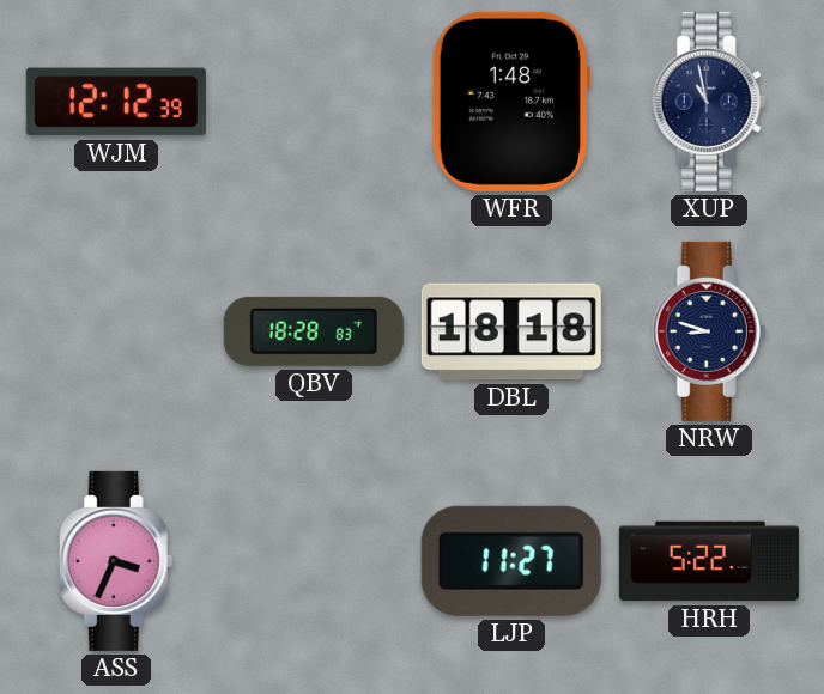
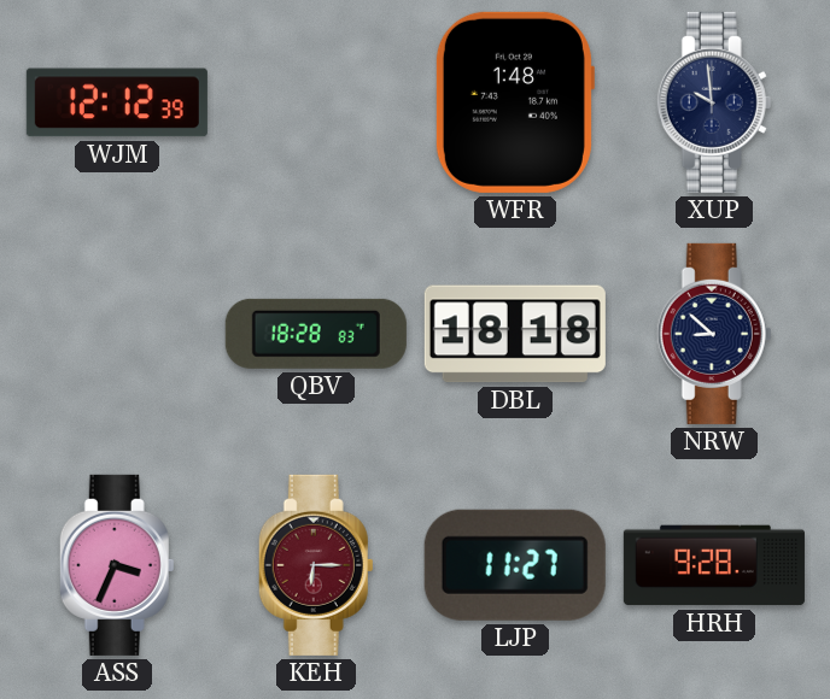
XUP: 10:58 -> 9:59 (714, 102)
NRW: 8:48 -> 8:52 (714, 334)
KEH: none -> 6:15 (316, 565)
HRH: 5:22 -> 9:28 (714, 565)
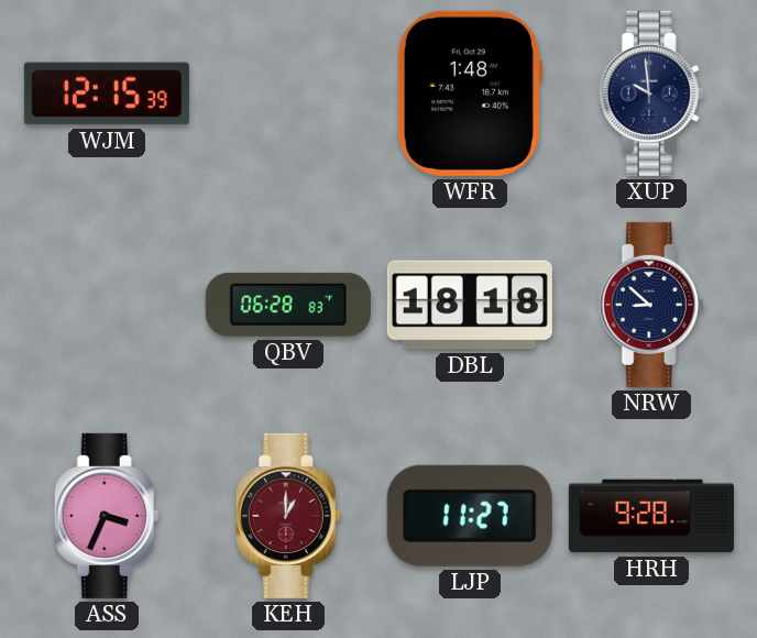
WJM: 12:12 -> 12:15 (107, 94)
QBV: 18:28 -> 06:28 (288, 305)
KEH: 6:15 -> 1:00 (288, 516)
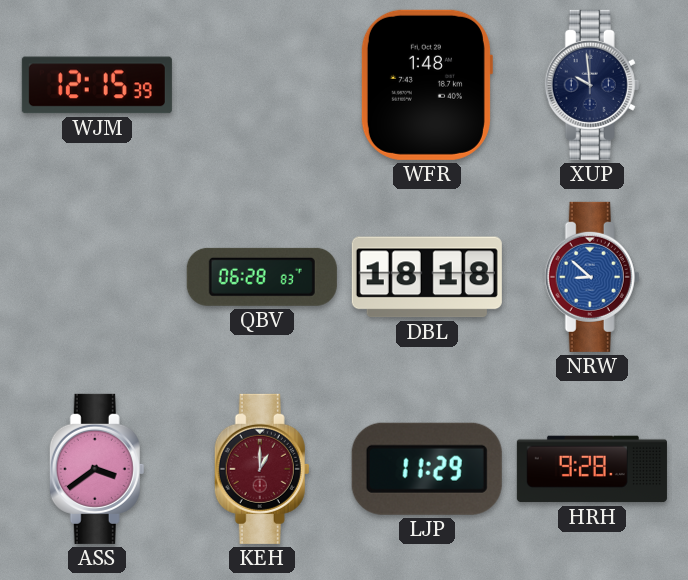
NRW dial: navy -> blue (592, 277)
ASS: 3:34 -> 3:39 (97, 469)
LJP: 11:27 -> 11:29 (427, 469)
